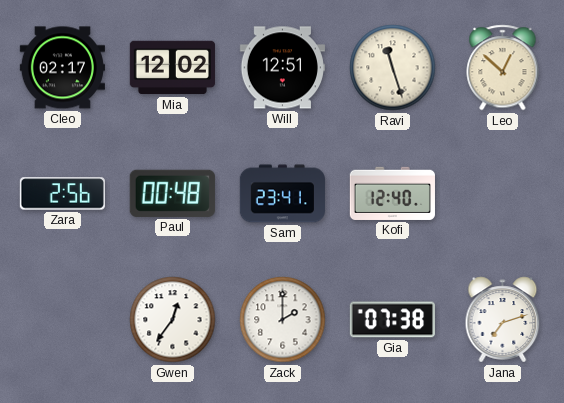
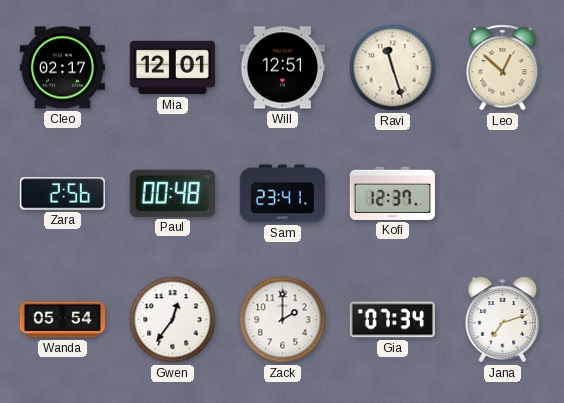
Mia: 12:02 -> 12:01 (172, 68)
Kofi: 12:40 -> 12:37 (392, 193)
Wanda: none -> 05:54 (62, 320)
Gia: 07:38 -> 07:34 (392, 320)
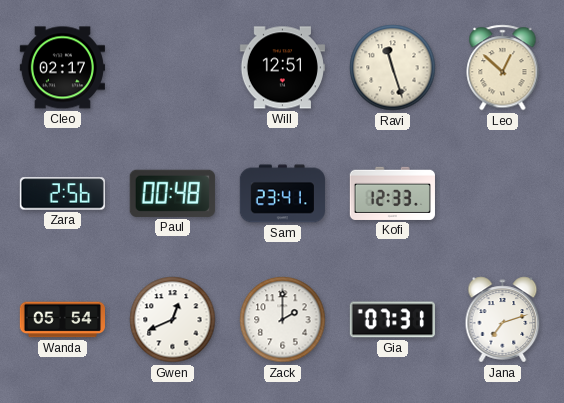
Mia: 12:01 -> none (172, 68)
Kofi: 12:37 -> 12:33 (392, 193)
Gwen: 12:36 -> 12:41 (173, 320)
Gia: 07:34 -> 07:31 (392, 320)
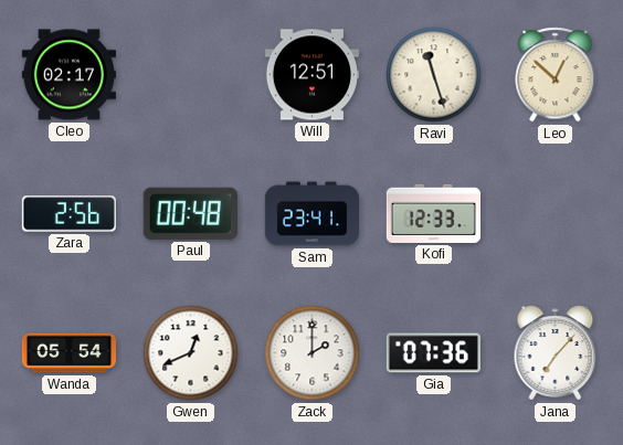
Gia: 07:31 -> 07:36 (433, 353)
Jana: 7:12 -> 7:07 (556, 353)
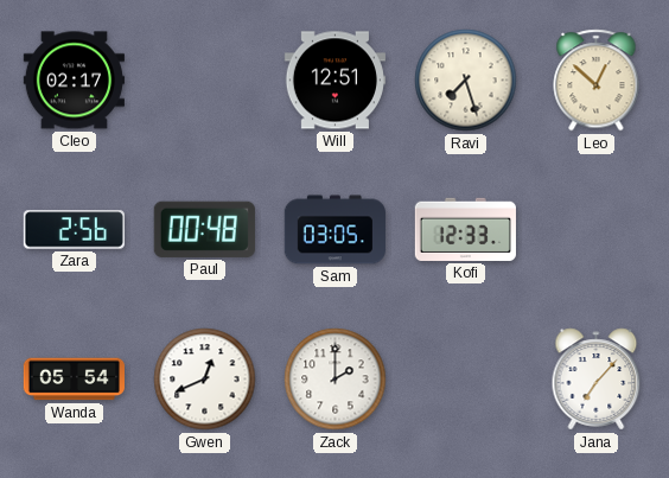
Ravi: 11:27 -> 7:27 (466, 81)
Sam: 23:41 -> 03:05 (334, 230)
Gia: 07:36 -> none (433, 353)
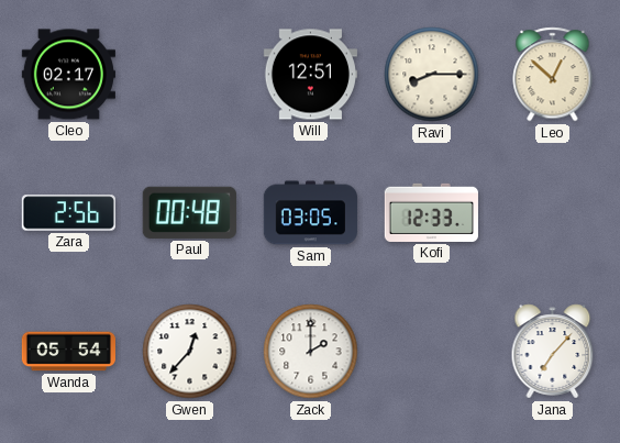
Ravi: 7:27 -> 8:15 (432, 75)
Gwen: 12:41 -> 12:37 (190, 352)
